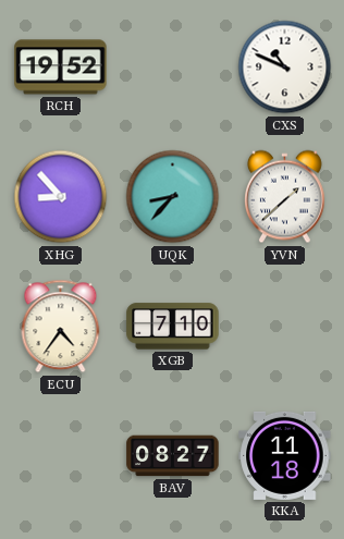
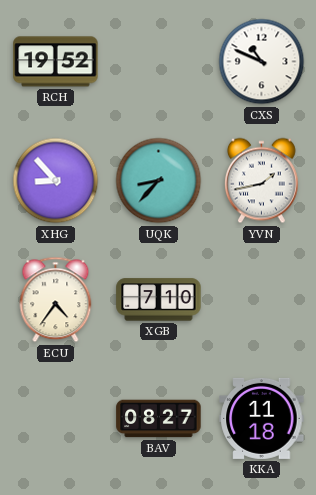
YVN: 1:38 -> 1:43 (262, 181)
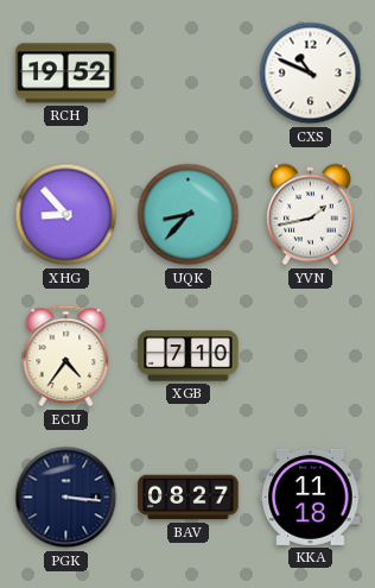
PGK: none -> 3:16 (66, 498)
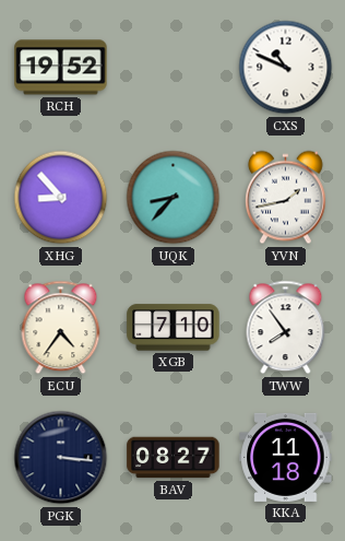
TWW: none -> 7:54 (286, 328)
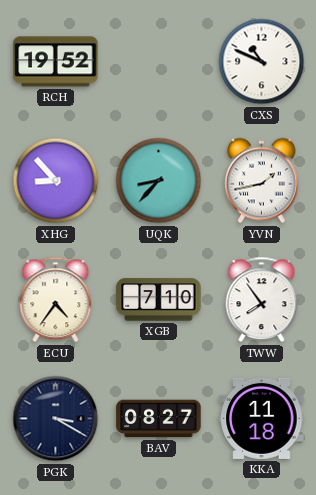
PGK: 3:16 -> 3:20 (56, 419)
